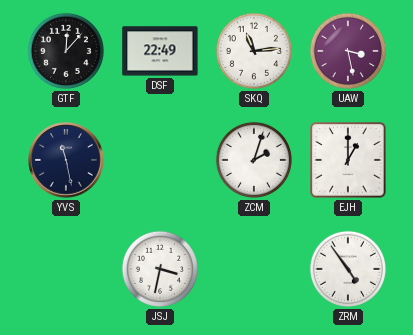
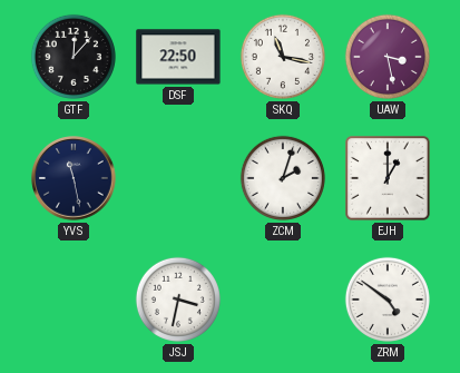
DSF: 22:49 -> 22:50 (178, 57)
SKQ: 11:14 -> 11:17 (283, 57)
ZRM: 4:54 -> 4:51 (388, 300)
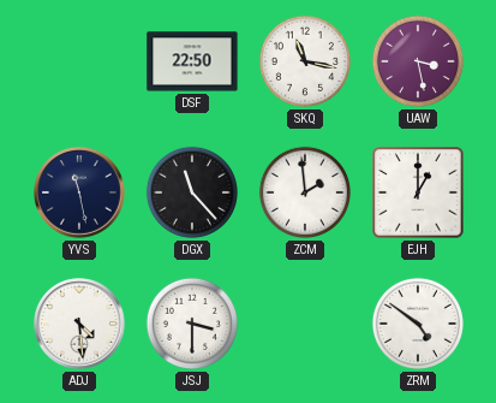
GTF: 12:07 -> none (74, 57)
DGX: none -> 11:23 (192, 192)
ZCM: 2:03 -> 1:59 (305, 192)
ADJ: none -> 4:29 (79, 324)
JSJ: 3:32 -> 3:30 (192, 324)
